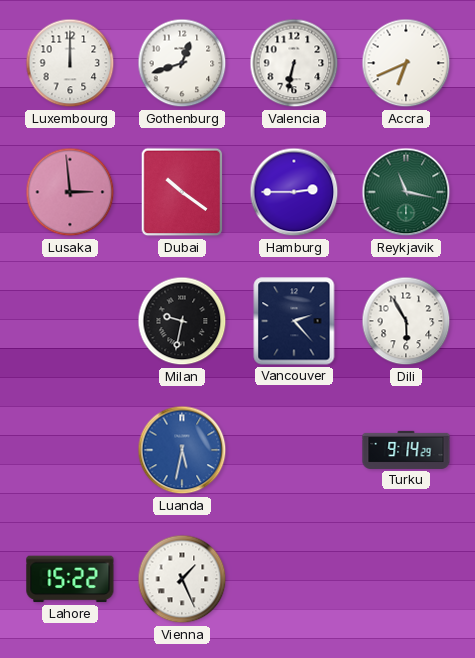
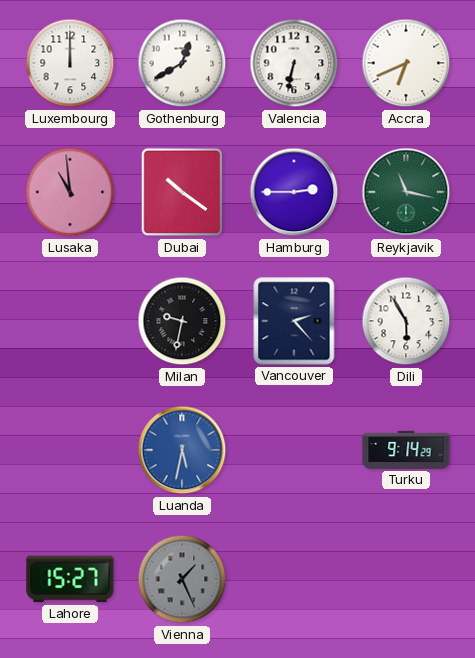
Gothenburg: 12:42 -> 12:40 (182, 63)
Lusaka: 2:59 -> 10:59 (70, 192)
Lahore: 15:22 -> 15:27 (70, 579)
Vienna dial: white -> grey (182, 579)
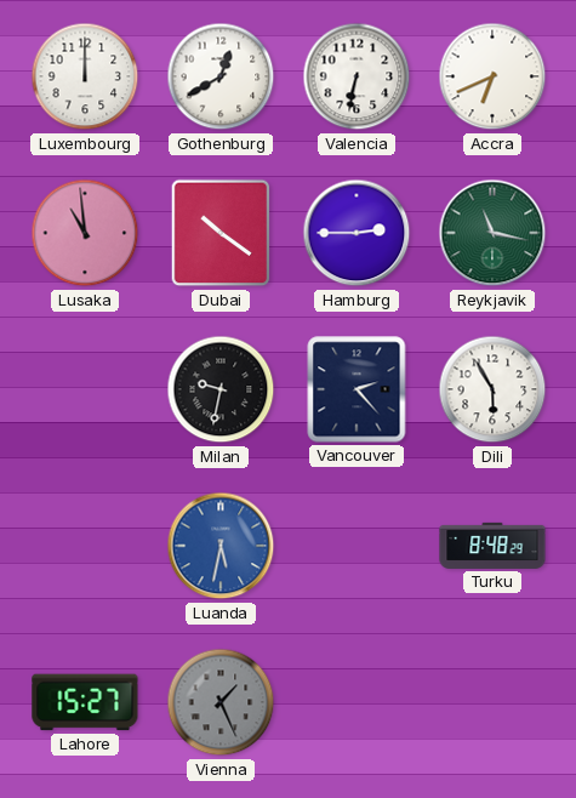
Turku: 9:14 -> 8:48 (492, 546)
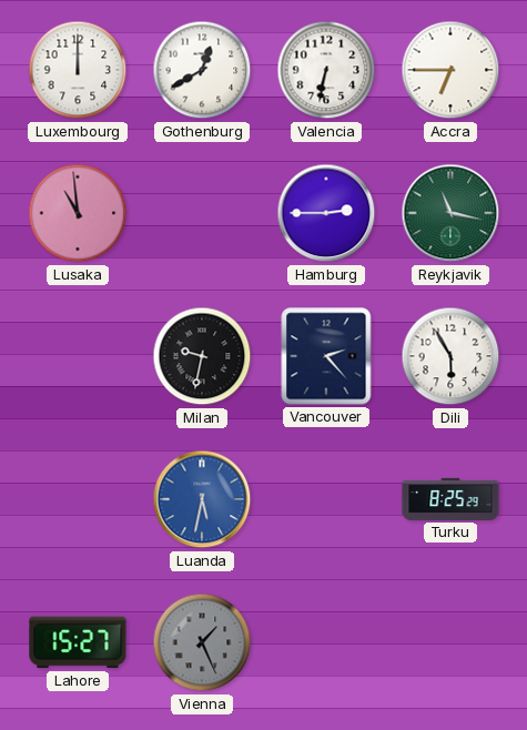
Accra: 6:41 -> 6:45 (450, 70)
Dubai: 10:21 -> none (221, 233)
Turku: 8:48 -> 8:25 (450, 499)
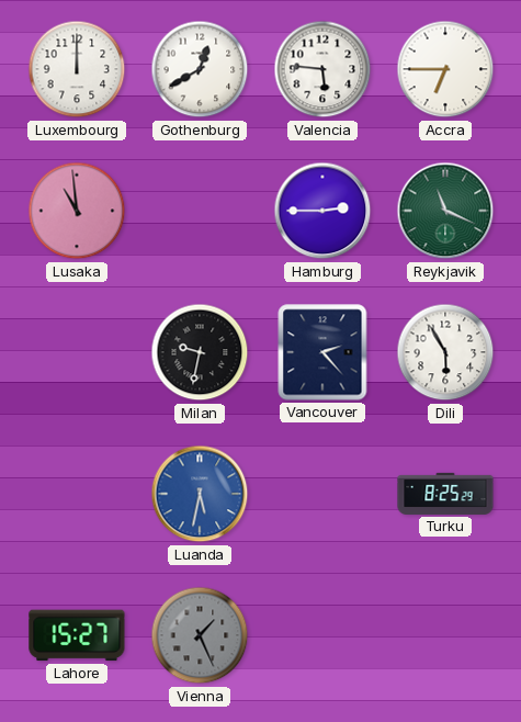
Valencia: 6:32 -> 5:46 (322, 69)
Reykjavik: 11:17 -> 11:19 (445, 211)
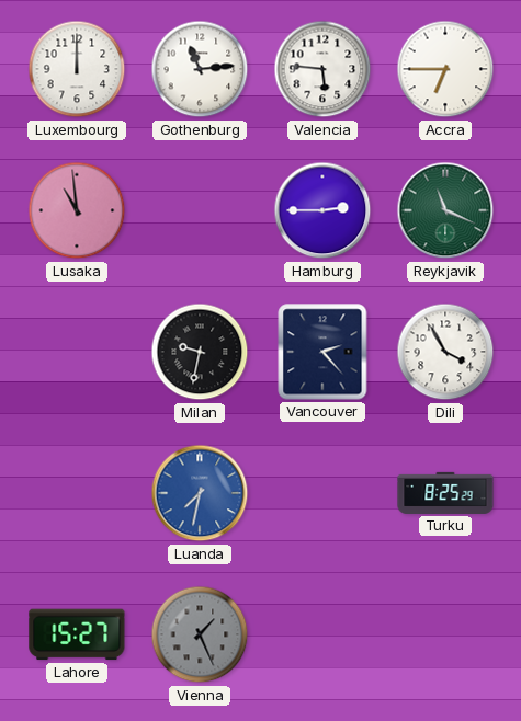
Gothenburg: 12:40 -> 11:14 (200, 69)
Dili: 5:55 -> 3:55 (445, 352)
Luanda: 5:32 -> 7:32 (200, 493)
